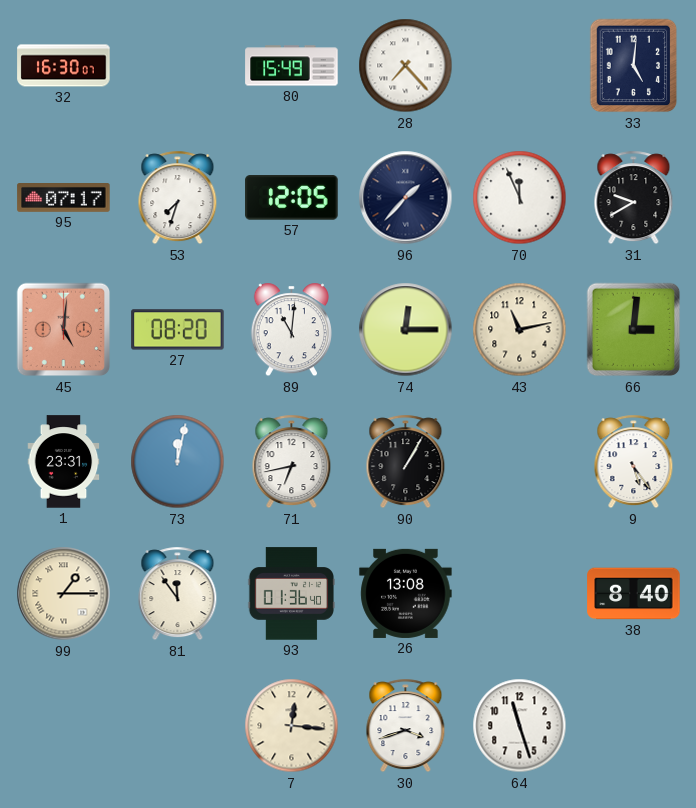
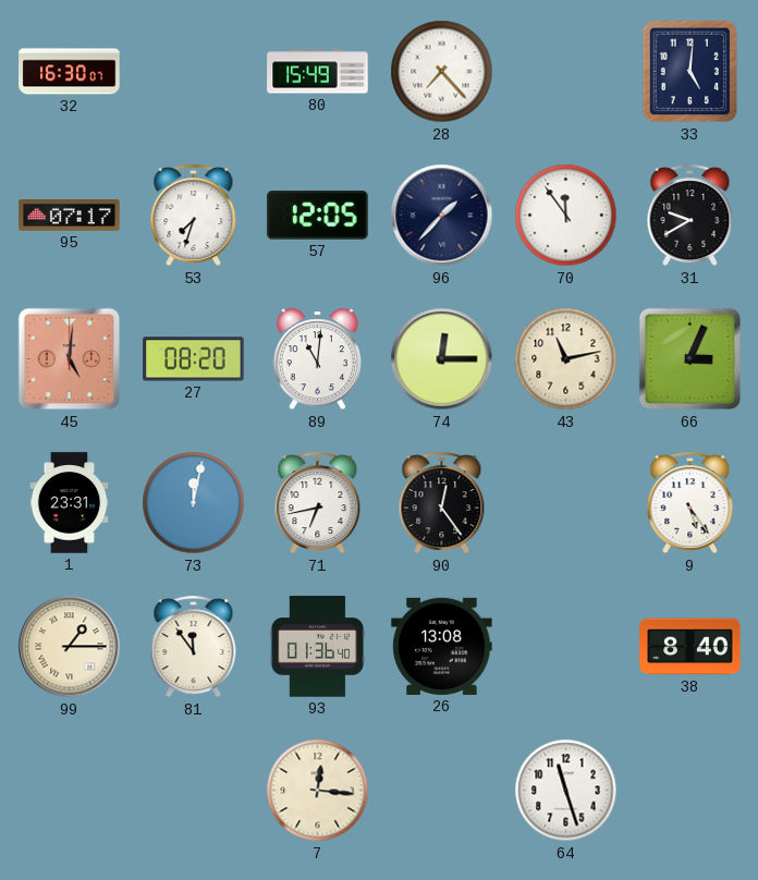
70: 11:56 -> 11:54 (566, 216)
66: 3:01 -> 3:04 (690, 359)
90: 1:05 -> 12:24 (442, 503)
30: 3:42 -> none (406, 726)
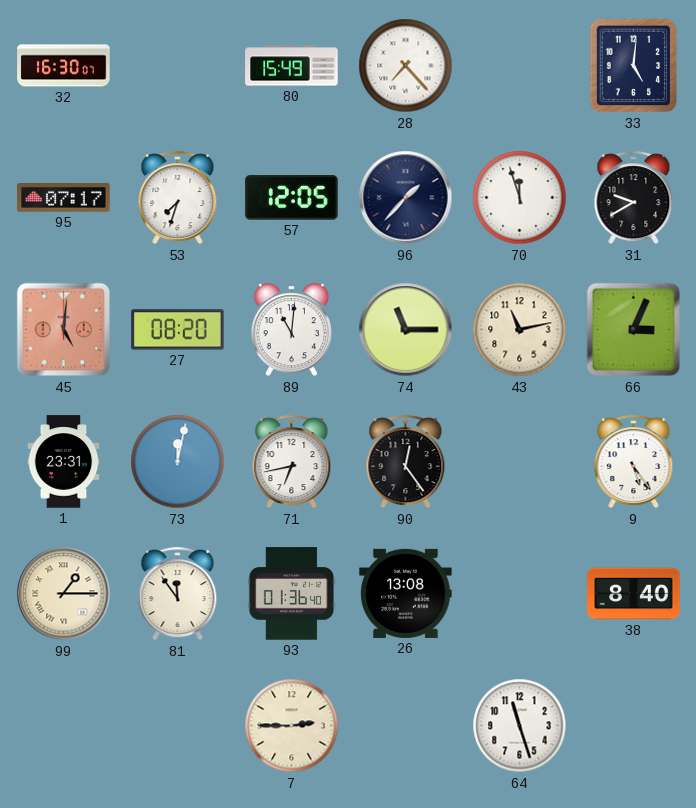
70: 11:54 -> 11:57 (520, 198)
74: 12:15 -> 11:15 (406, 330)
7: 12:16 -> 2:45 (292, 726)
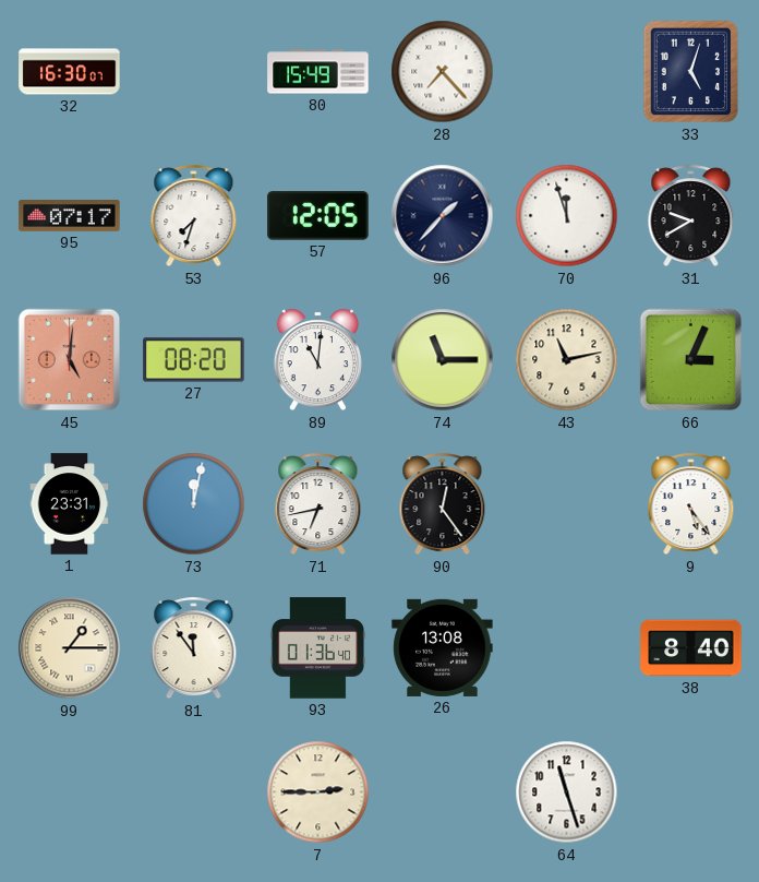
33: 5:01 -> 5:03 (691, 72)
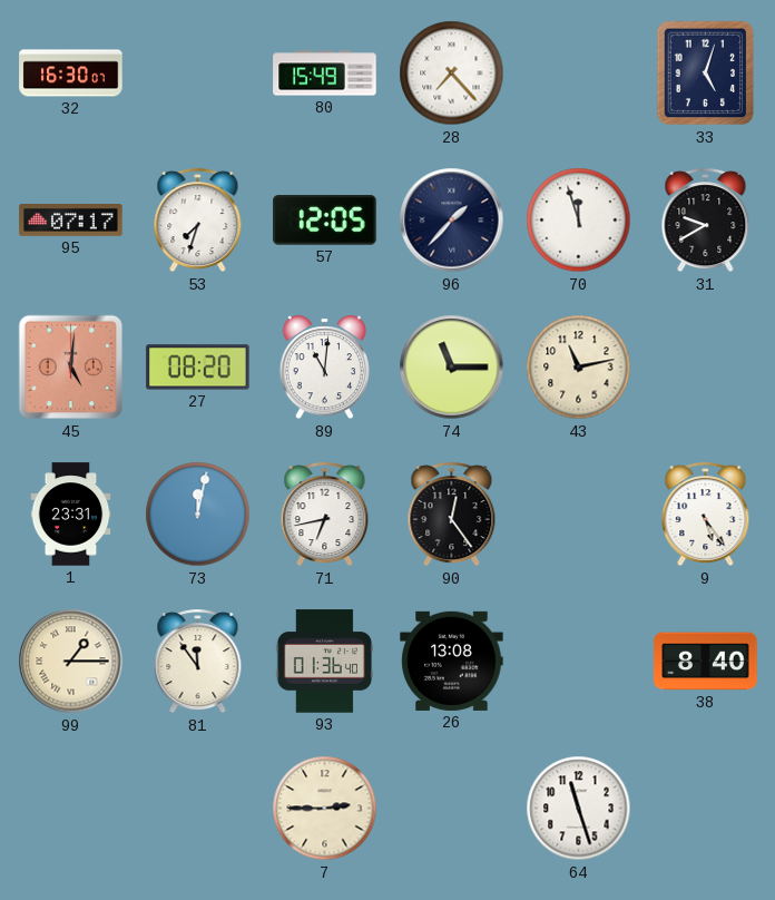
66: 3:04 -> none (691, 360)
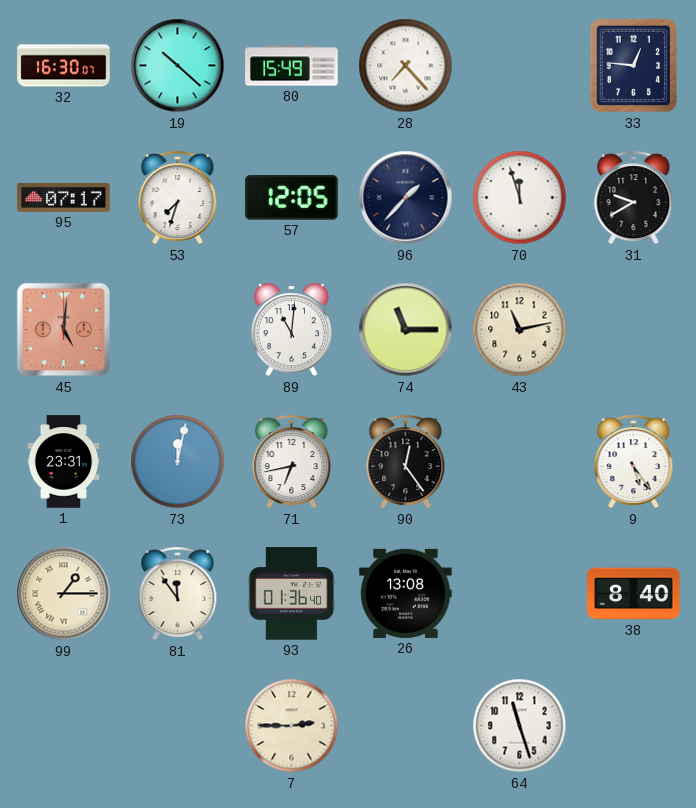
19: none -> 10:22 (178, 66)
33: 5:03 -> 12:46 (634, 66)
27: 08:20 -> none (198, 368)
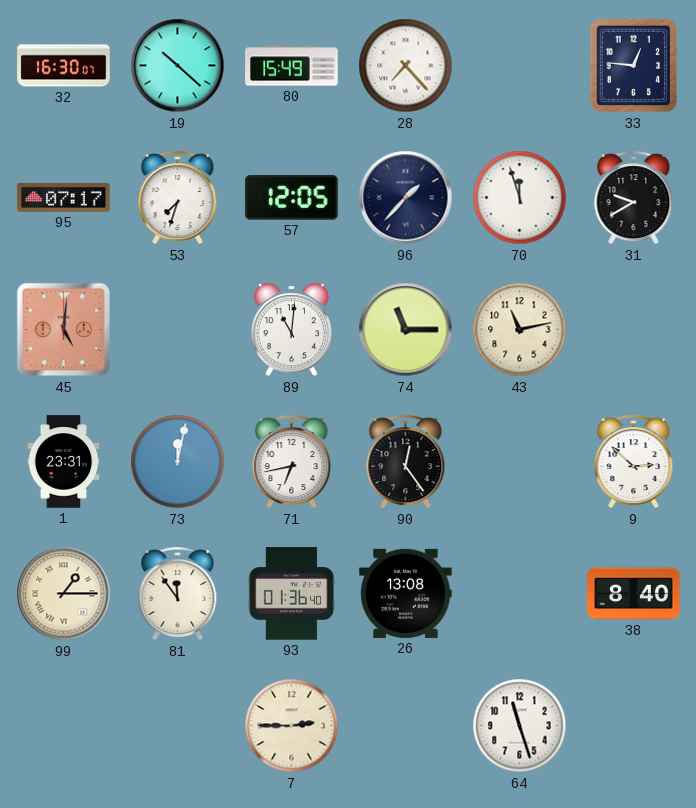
9: 5:24 -> 2:52 (634, 462)
